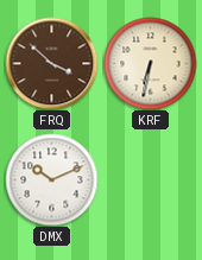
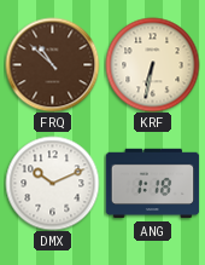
FRQ: 3:52 -> 10:52 (52, 64)
ANG: none -> 1:18 (152, 184)
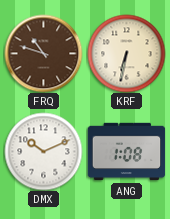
FRQ: 10:52 -> 10:48 (43, 53)
ANG: 1:18 -> 1:08 (126, 152)
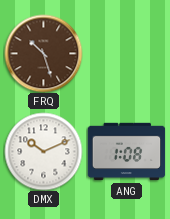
FRQ: 10:48 -> 10:27 (43, 53)
KRF: 6:32 -> none (126, 53)
